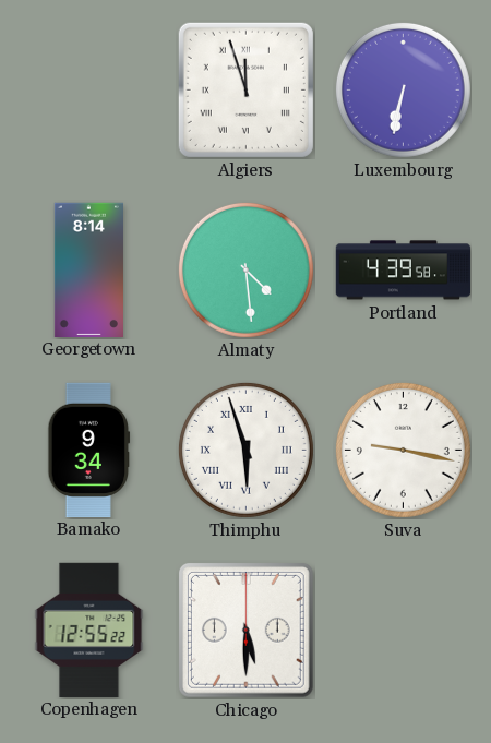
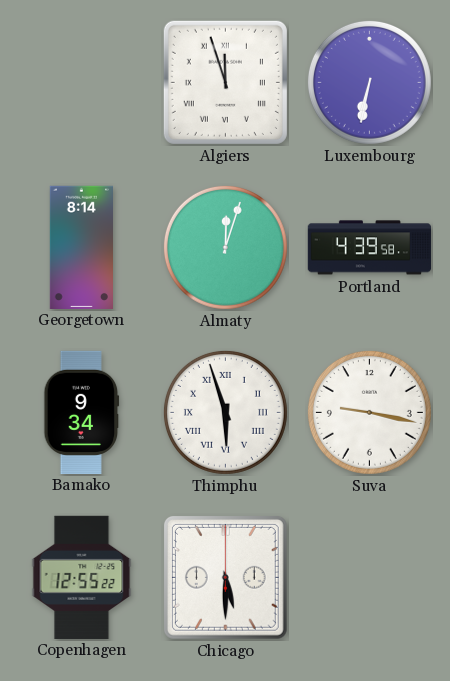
Almaty: 4:29 -> 12:03 (225, 247)
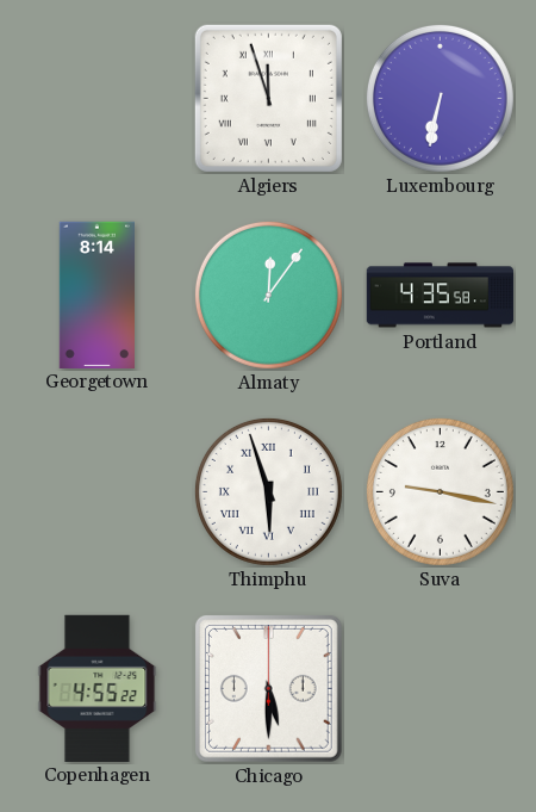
Almaty: 12:03 -> 12:06 (268, 295)
Portland: 4:39 -> 4:35 (440, 296)
Bamako: 9:34 -> none (82, 412)
Copenhagen: 12:55 -> 4:55 (98, 688)
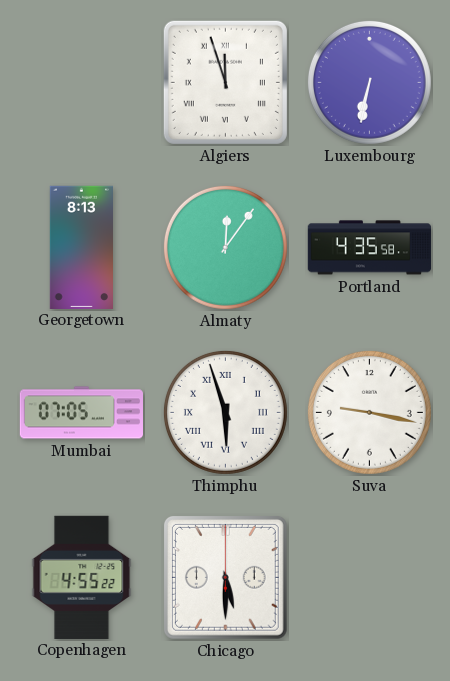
Georgetown: 8:14 -> 8:13 (81, 247)
Mumbai: none -> 07:05 (81, 413)
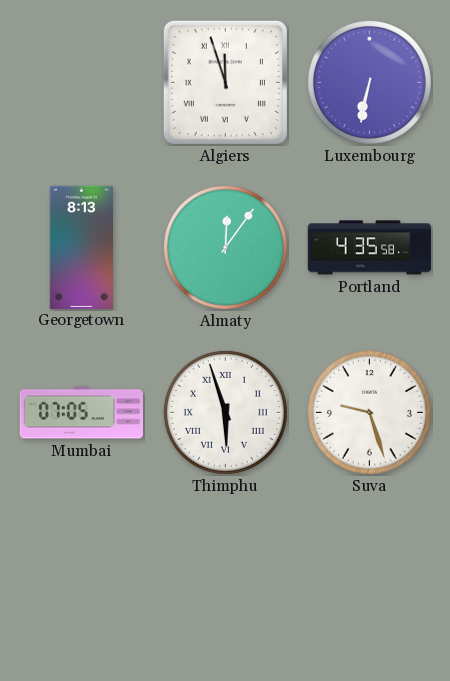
Suva: 9:17 -> 9:27 (369, 412)
Copenhagen: 4:55 -> none (82, 577)
Chicago: 5:30 -> none (225, 577)
